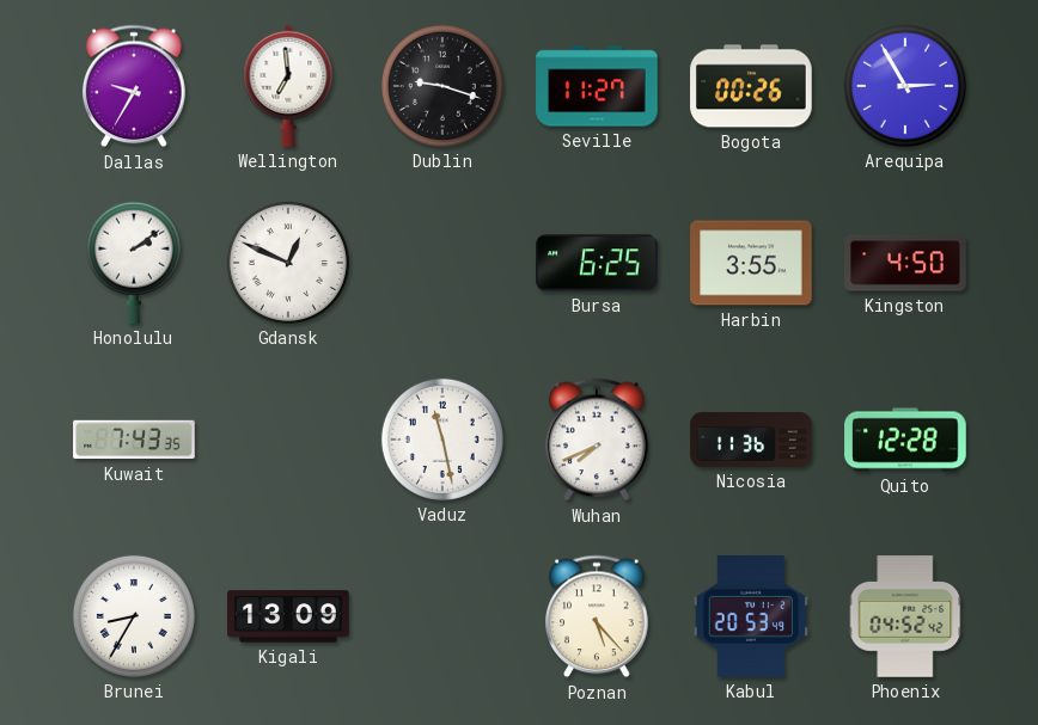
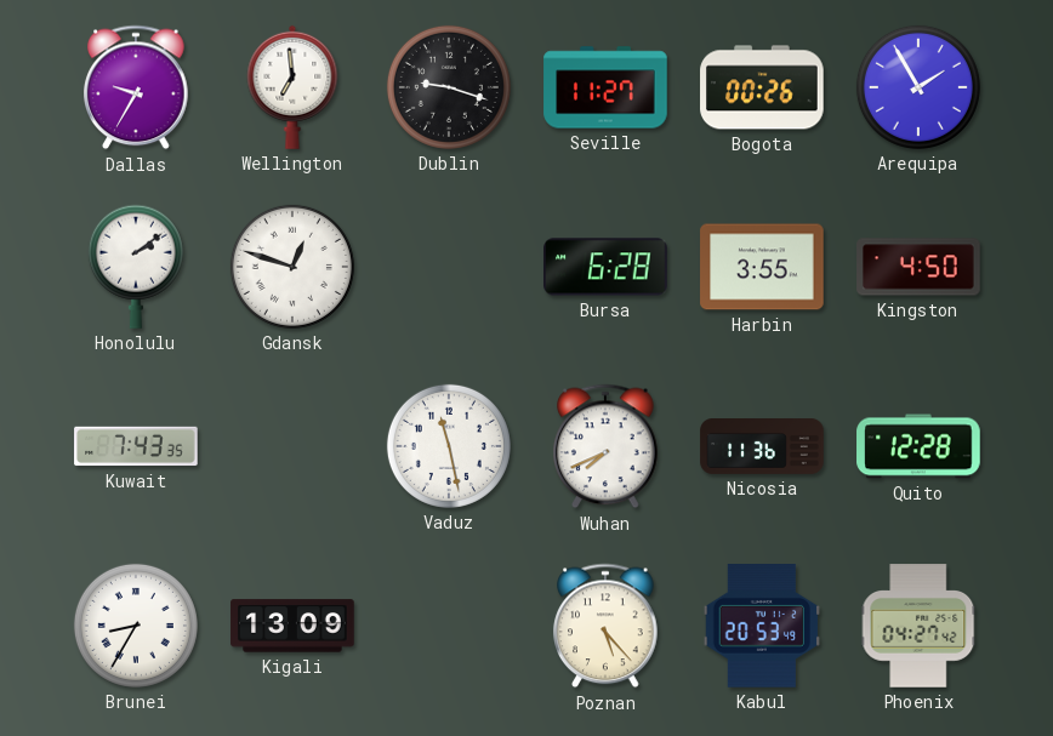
Arequipa: 2:55 -> 1:55 (918, 87)
Gdansk: 12:49 -> 12:48 (292, 267)
Bursa: 6:25 -> 6:28 (605, 267)
Phoenix: 04:52 -> 04:27 (918, 626)
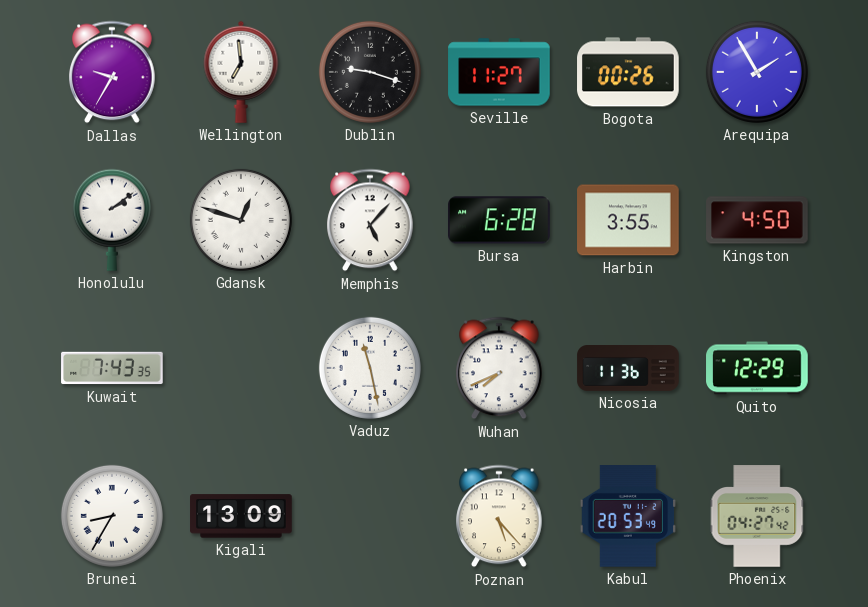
Memphis: none -> 5:07 (370, 220)
Quito: 12:28 -> 12:29 (757, 368)
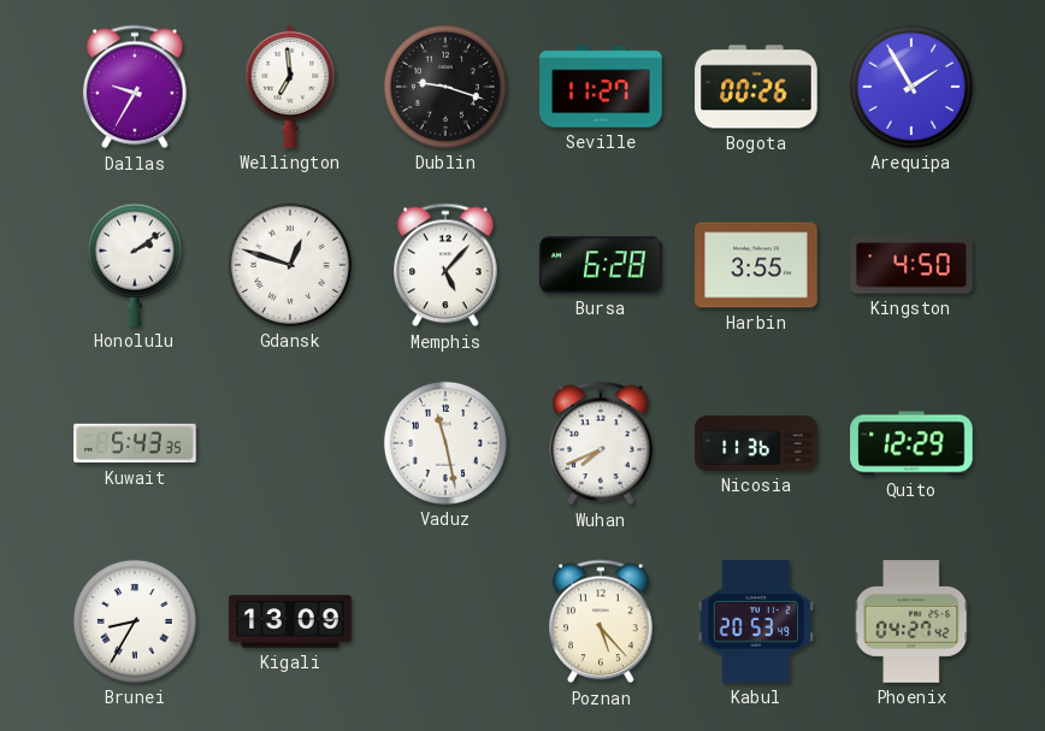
Kuwait: 7:43 -> 5:43 (135, 443)
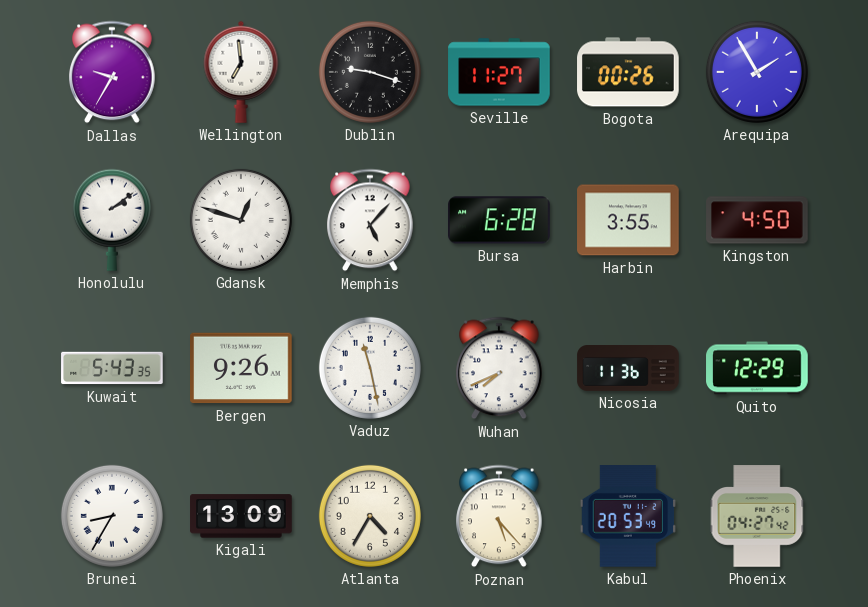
Bergen: none -> 9:26 (241, 368)
Atlanta: none -> 4:35 (370, 516)
